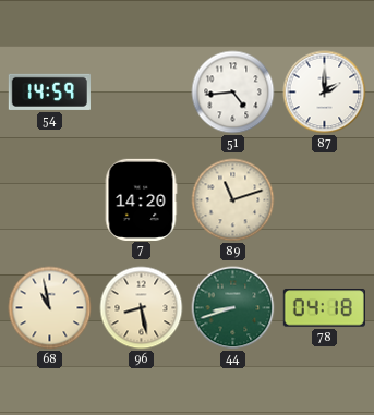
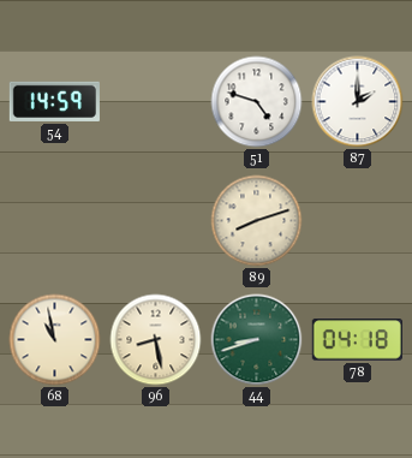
51: 4:44 -> 4:48 (257, 102)
7: 14:20 -> none (141, 199)
89: 11:12 -> 8:12 (257, 221)
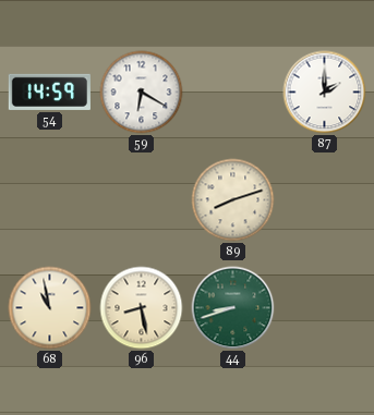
59: none -> 6:20 (142, 93)
51: 4:48 -> none (257, 102)
78: 04:18 -> none (357, 340)
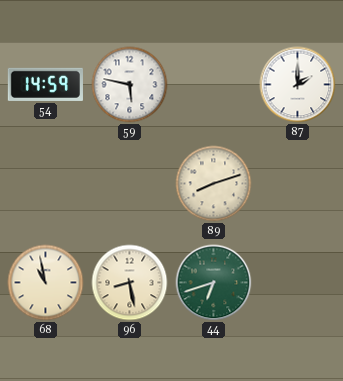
59: 6:20 -> 5:47 (130, 85)
44: 8:42 -> 6:42 (214, 283)
